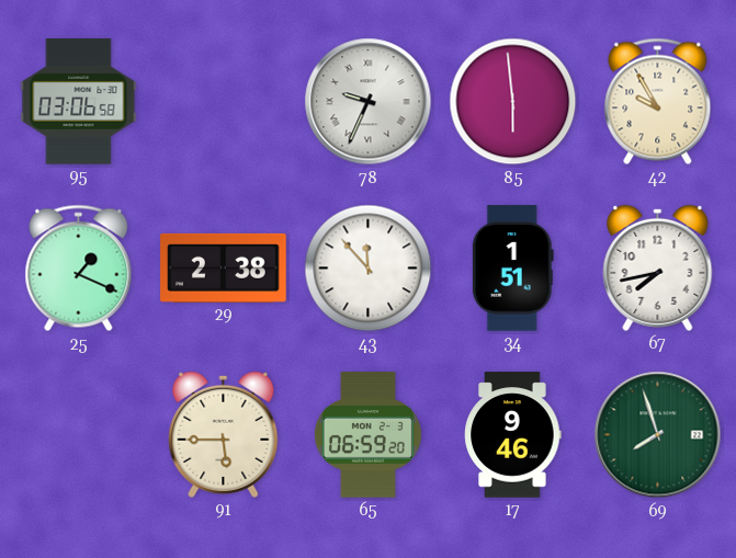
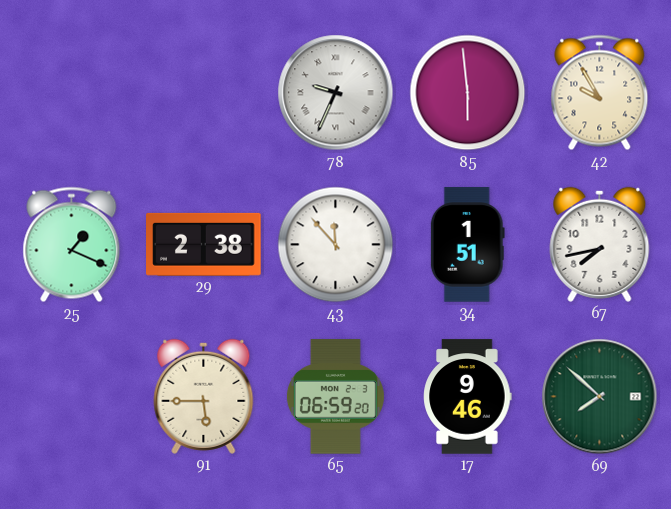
95: 03:06 -> none (79, 102)
69: 7:57 -> 7:52 (600, 397)
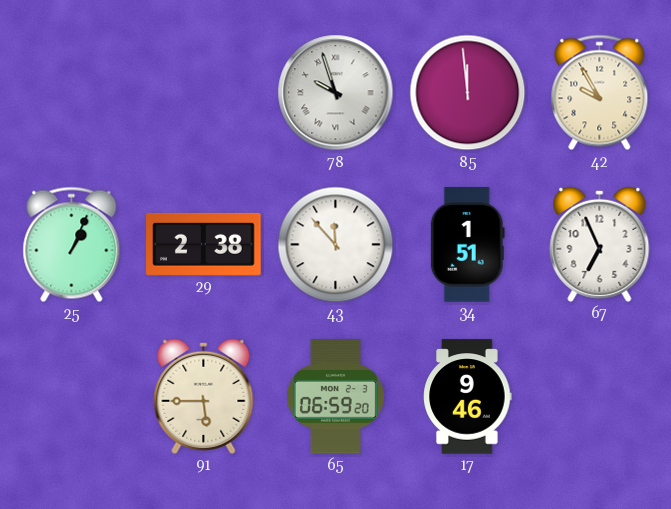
78: 9:34 -> 9:57 (336, 93)
85: 5:59 -> 11:59 (468, 93)
25: 1:19 -> 1:04 (72, 245)
67: 7:43 -> 6:56 (600, 244)
69: 7:52 -> none (600, 397)
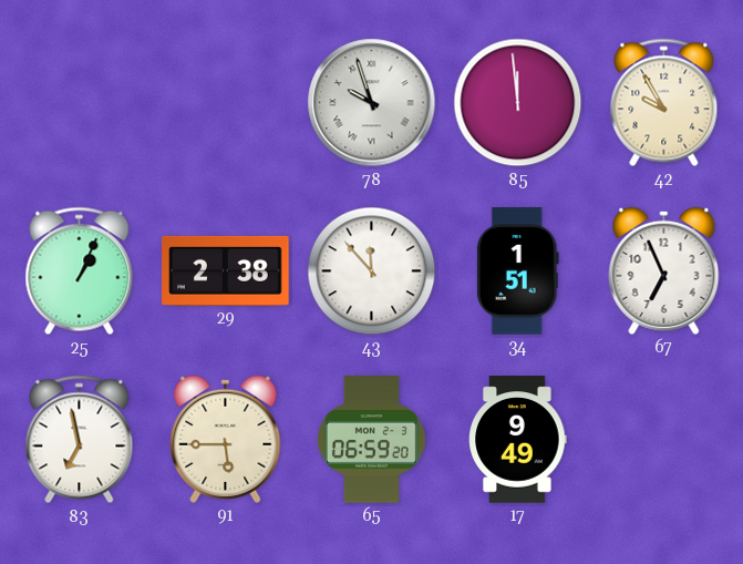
83: none -> 6:58 (80, 440)
17: 9:46 -> 9:49 (518, 440)
